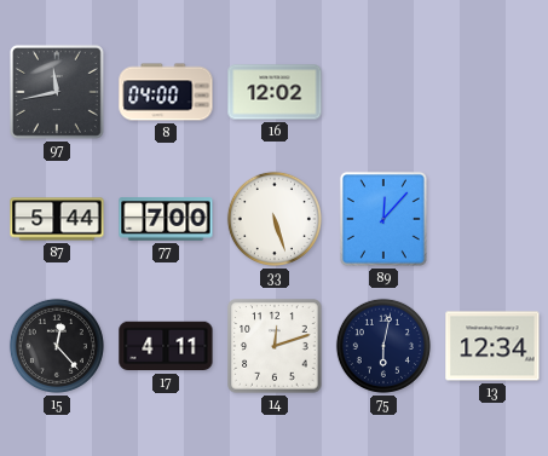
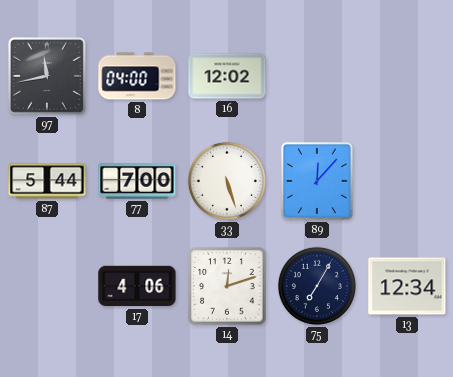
15: 12:23 -> none (57, 346)
17: 4:11 -> 4:06 (137, 286)
75: 6:02 -> 7:05 (317, 286)
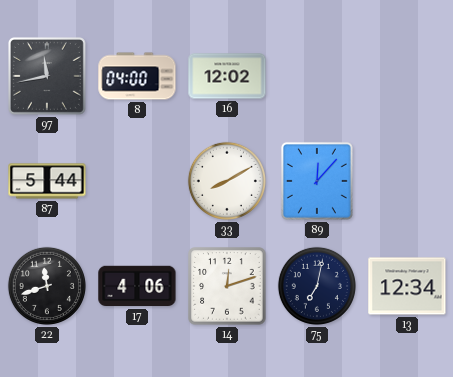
77: 7:00 -> none (137, 181)
33: 5:27 -> 8:10 (227, 181)
22: none -> 11:42 (47, 286)
75: 7:05 -> 7:02 (317, 286)
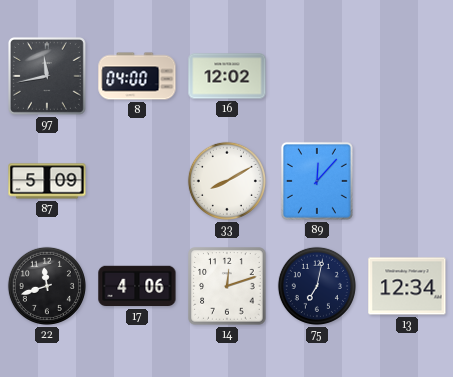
87: 5:44 -> 5:09 (47, 181)
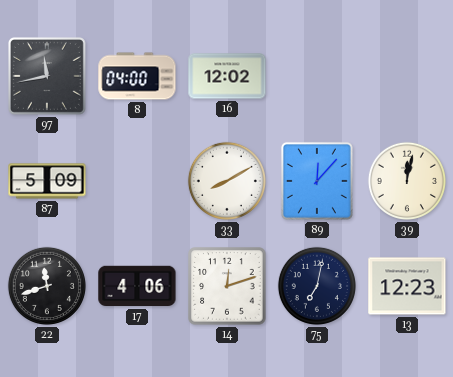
39: none -> 12:02 (407, 181)
13: 12:34 -> 12:23 (407, 286)
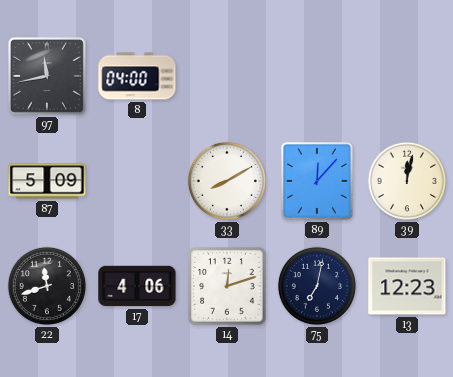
16: 12:02 -> none (227, 76)
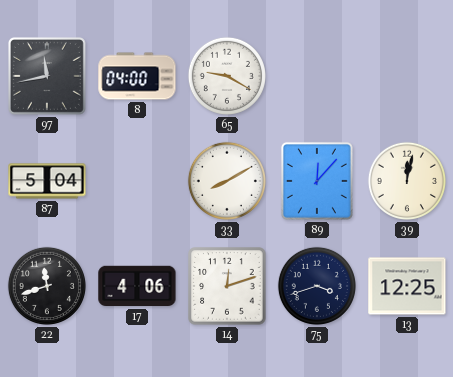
65: none -> 9:20 (227, 76)
87: 5:09 -> 5:04 (47, 181)
75: 7:02 -> 3:42 (317, 286)
13: 12:23 -> 12:25 (407, 286)
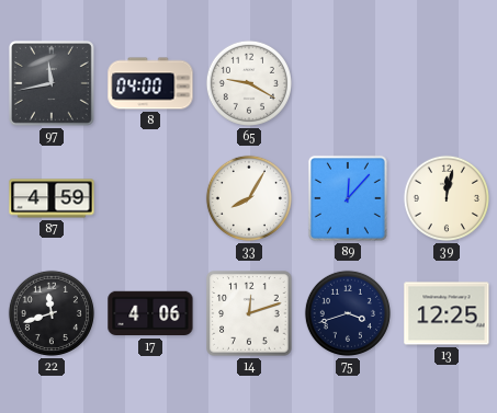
87: 5:04 -> 4:59 (52, 198)
33: 8:10 -> 8:05 (249, 198)
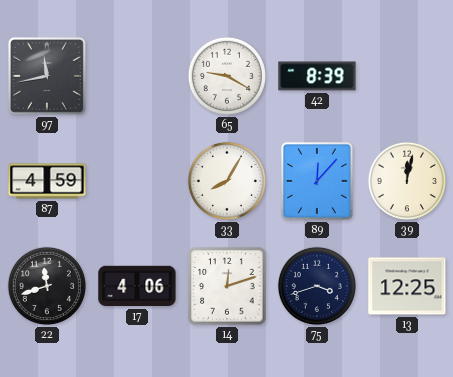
8: 04:00 -> none (150, 83)
42: none -> 8:39 (317, 76)
